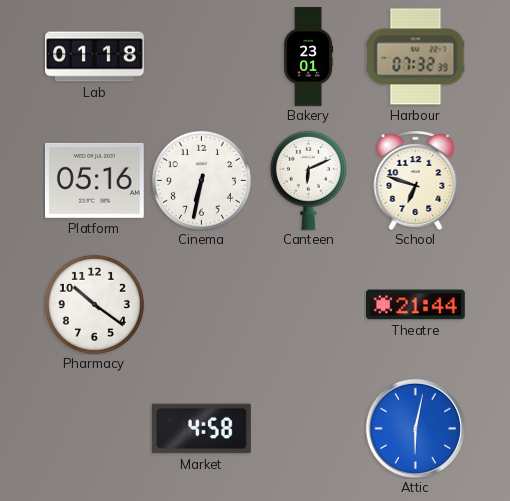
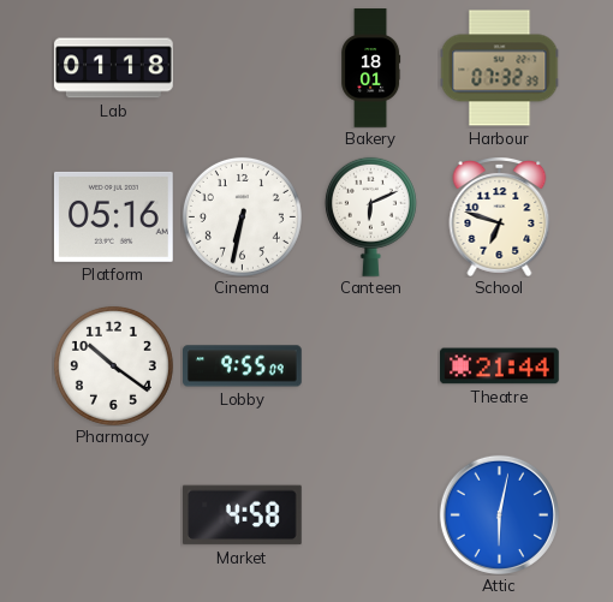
Bakery: 23:01 -> 18:01 (371, 68)
Lobby: none -> 9:55 (243, 366)
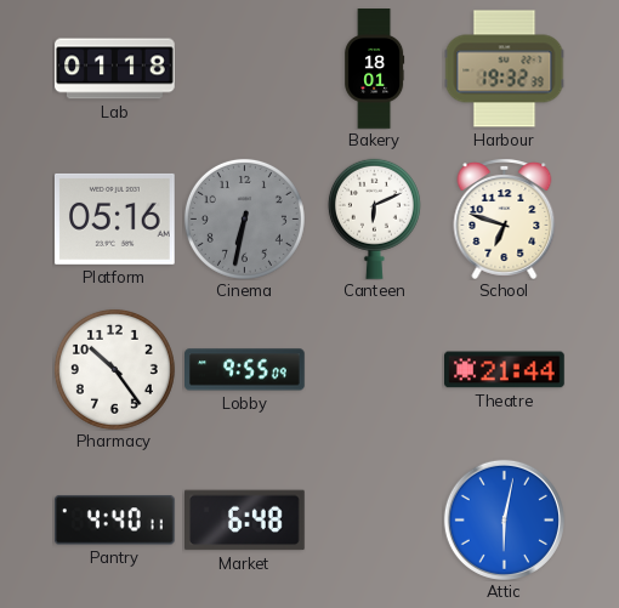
Harbour: 07:32 -> 19:32 (504, 69)
Cinema dial: white -> grey (244, 218)
Pharmacy: 10:21 -> 10:24 (114, 369)
Pantry: none -> 4:40 (114, 521)
Market: 4:58 -> 6:48 (245, 521)
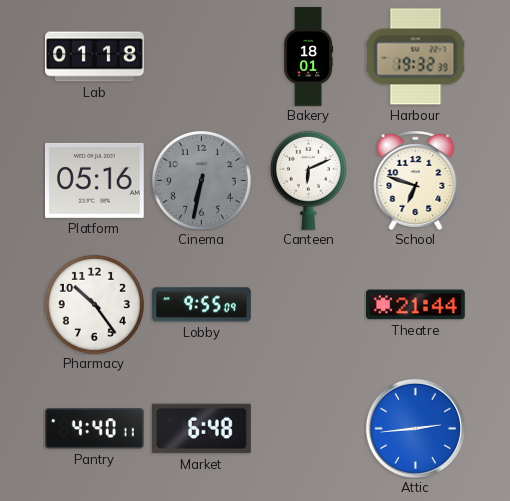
Attic: 6:02 -> 2:44 (415, 428)
